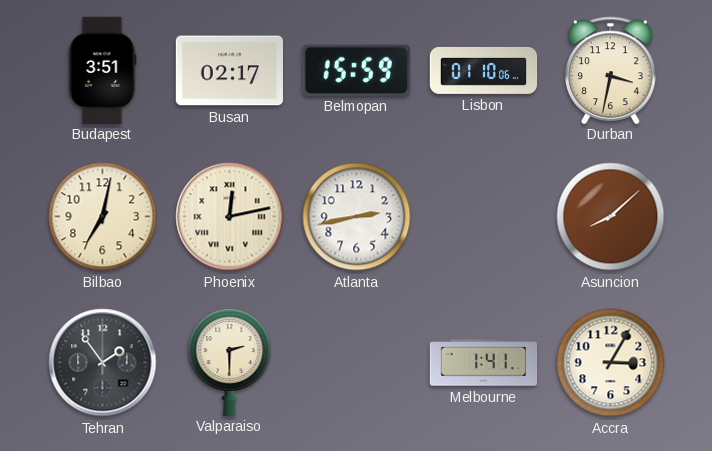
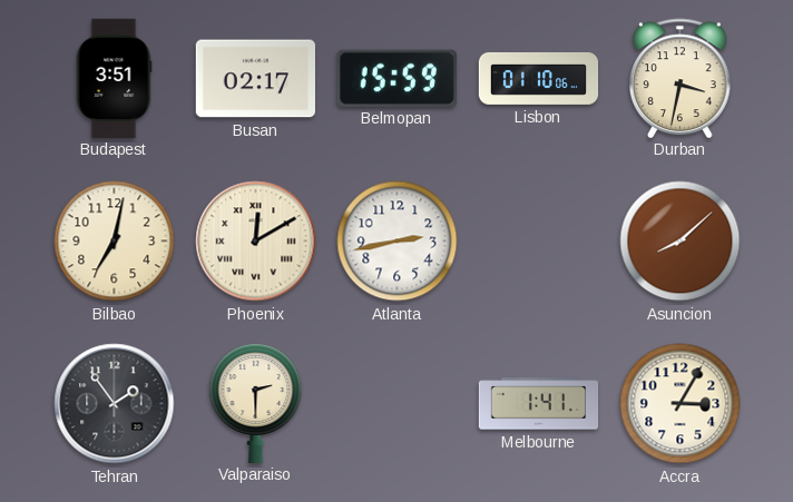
Phoenix: 12:13 -> 12:10 (256, 242)
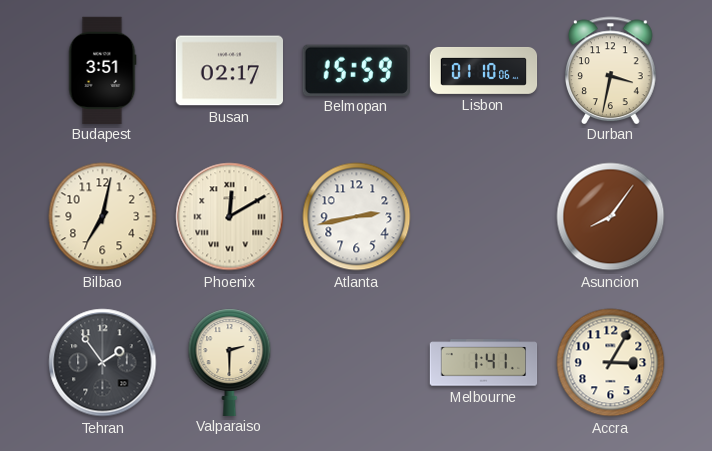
Asuncion: 8:08 -> 8:06 (611, 217)
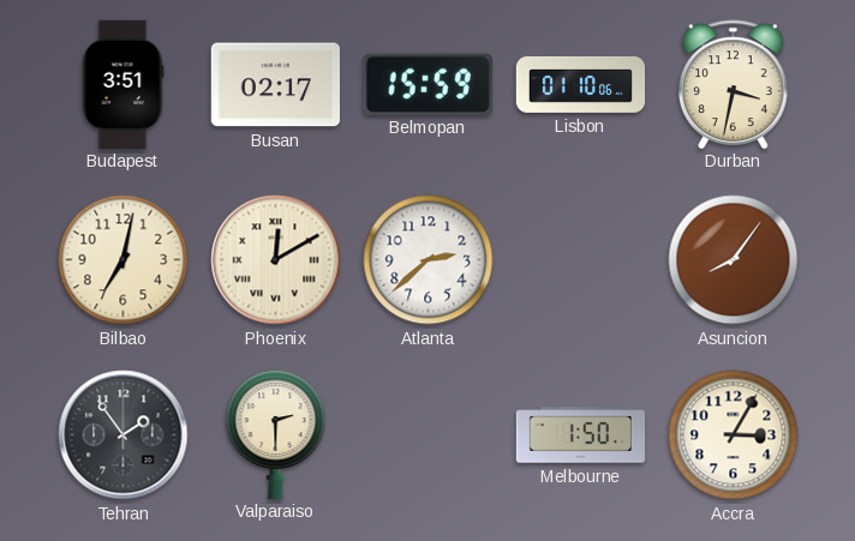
Atlanta: 2:43 -> 2:38 (429, 260)
Melbourne: 1:41 -> 1:50 (581, 435)
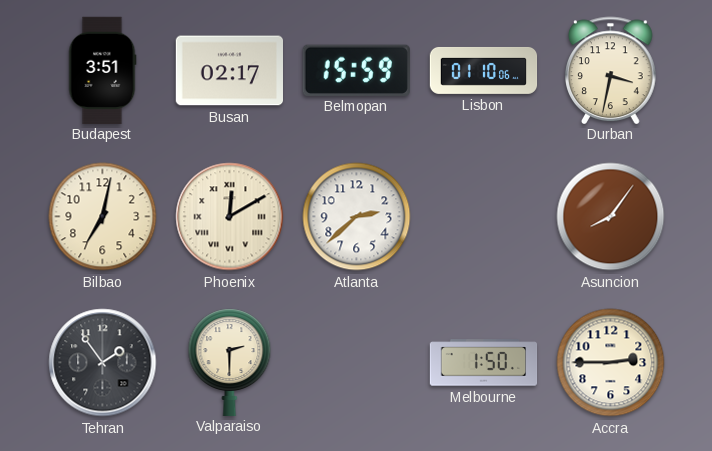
Accra: 3:05 -> 2:45 (611, 363)
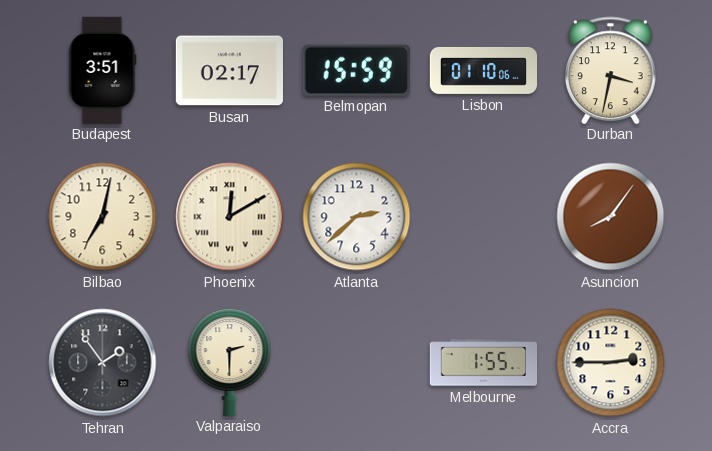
Melbourne: 1:50 -> 1:55 (484, 363)
